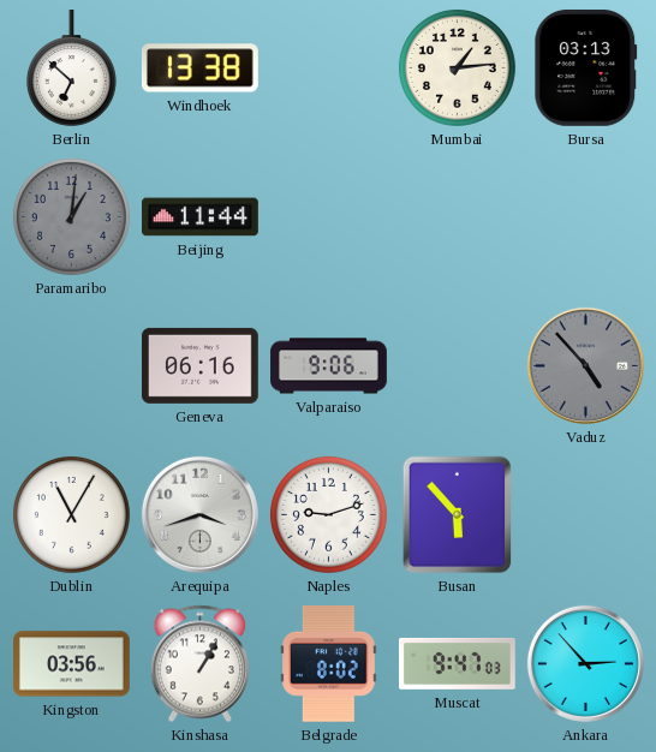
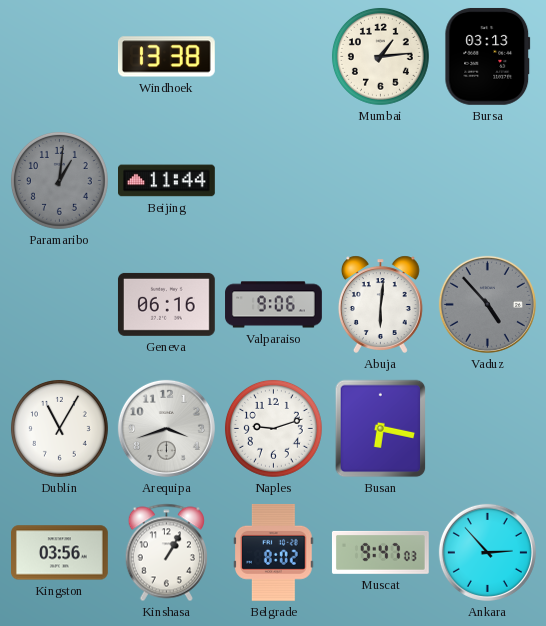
Berlin: 6:52 -> none (71, 68)
Abuja: none -> 6:01 (380, 304)
Busan: 5:53 -> 6:17 (381, 429)
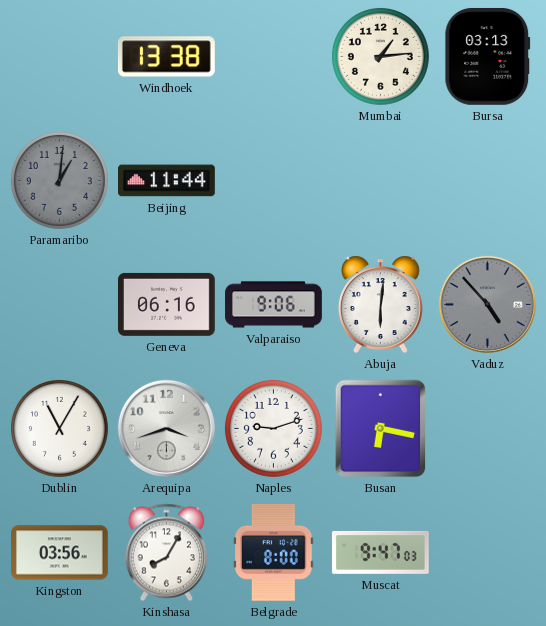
Kinshasa: 1:05 -> 8:05 (166, 553)
Belgrade: 8:02 -> 8:00 (274, 552)
Ankara: 2:53 -> none (487, 552)
